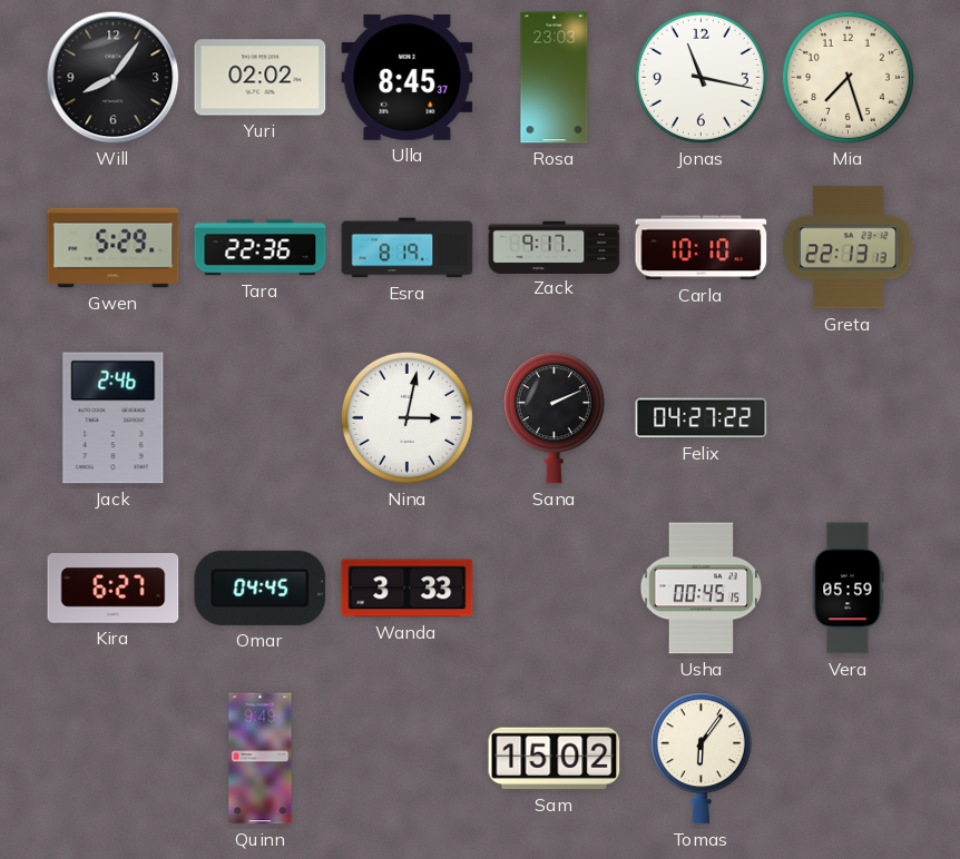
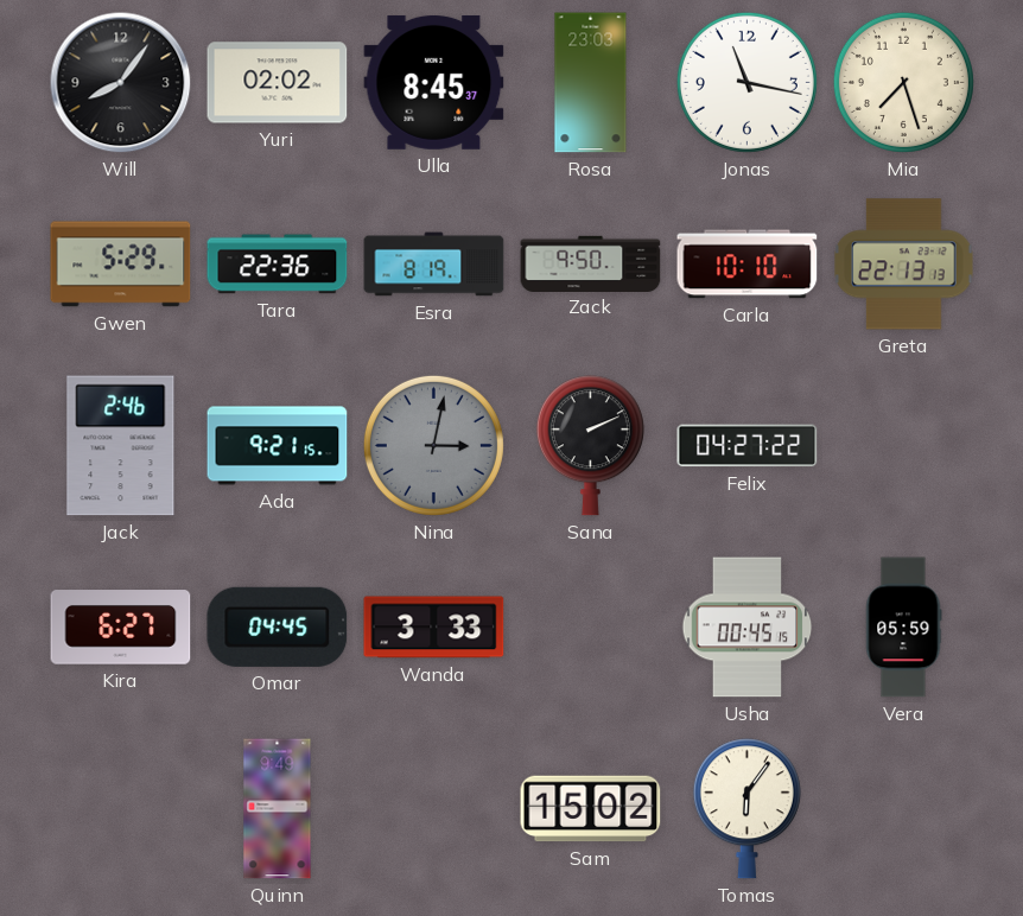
Zack: 9:17 -> 9:50 (591, 263)
Ada: none -> 9:21 (278, 446)
Nina dial: white -> grey (433, 445)
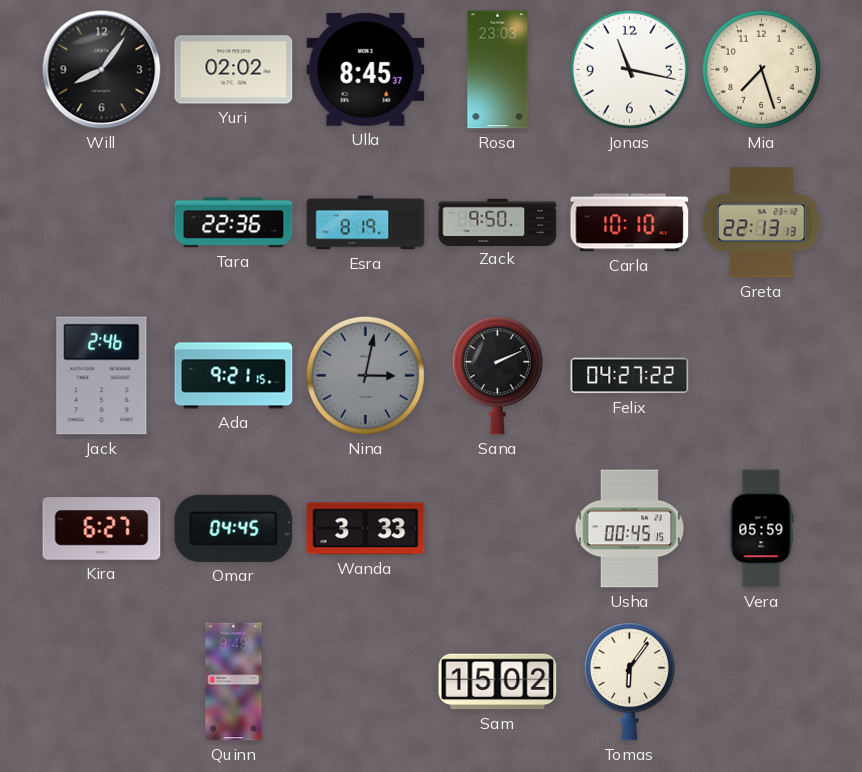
Gwen: 5:29 -> none (121, 265)
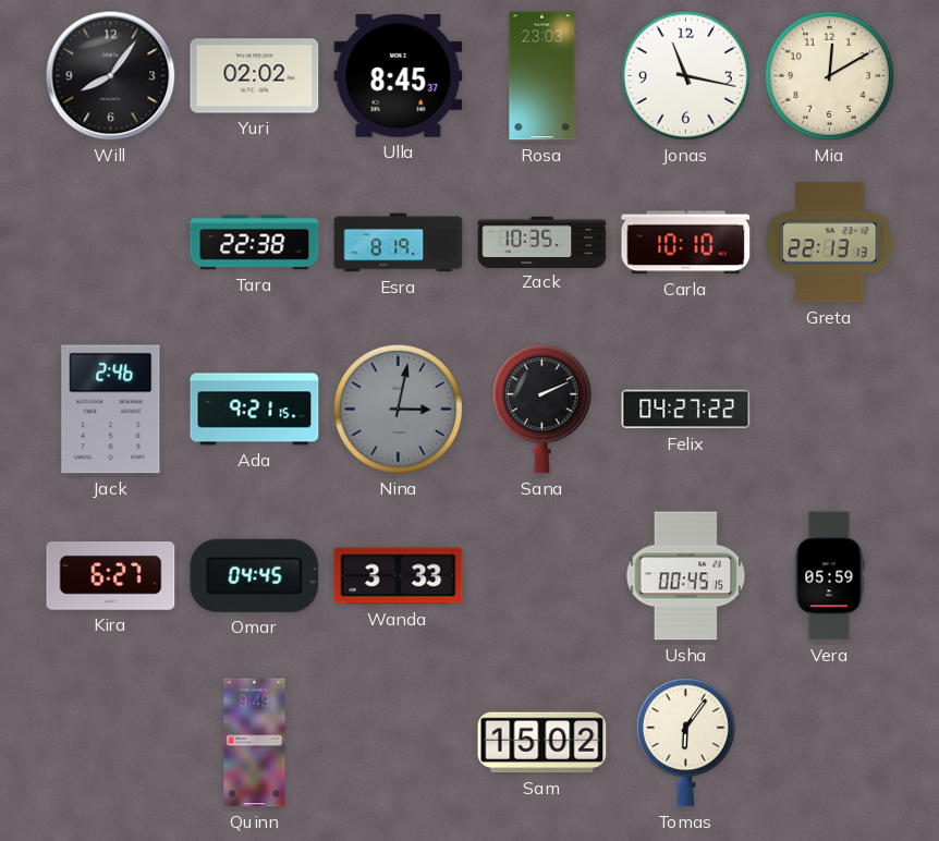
Mia: 7:27 -> 12:10 (829, 75)
Tara: 22:36 -> 22:38 (255, 243)
Zack: 9:50 -> 10:35 (542, 242)
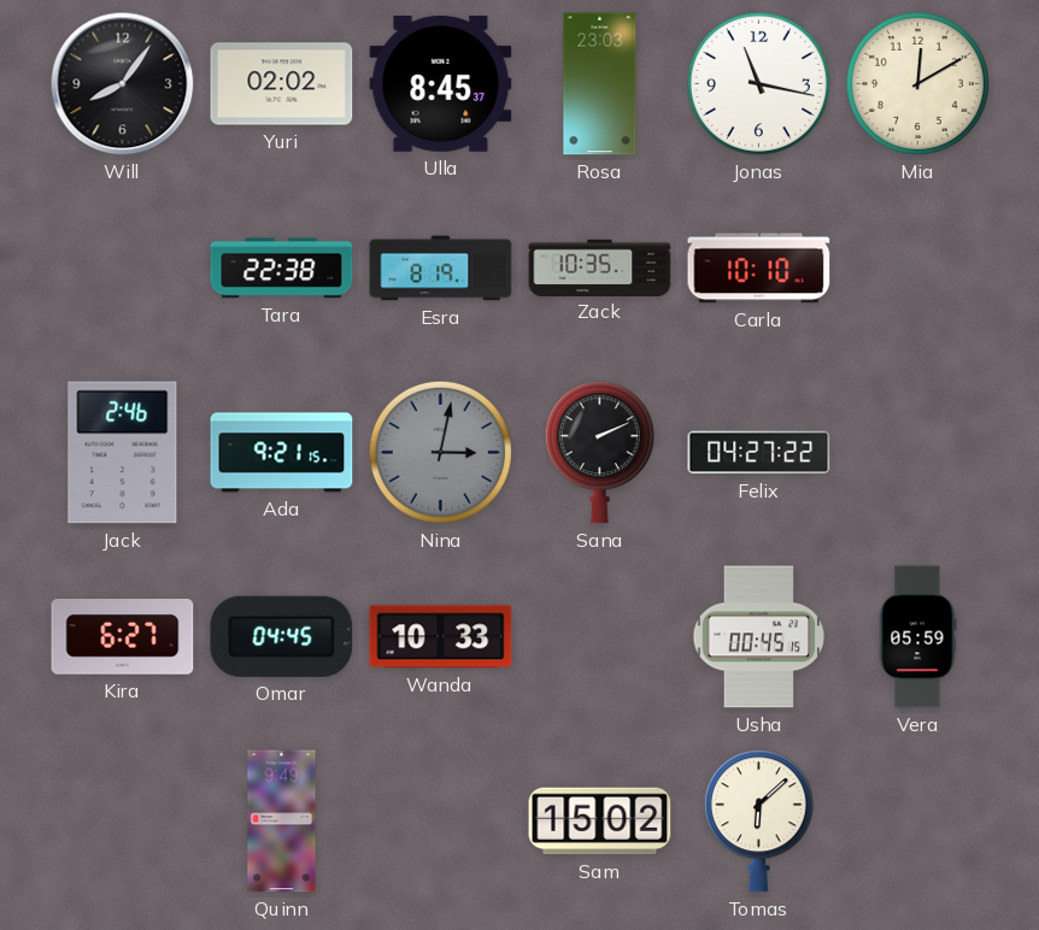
Greta: 22:13 -> none (830, 243)
Wanda: 3:33 -> 10:33 (441, 637)
Tomas: 6:06 -> 6:08 (758, 822)
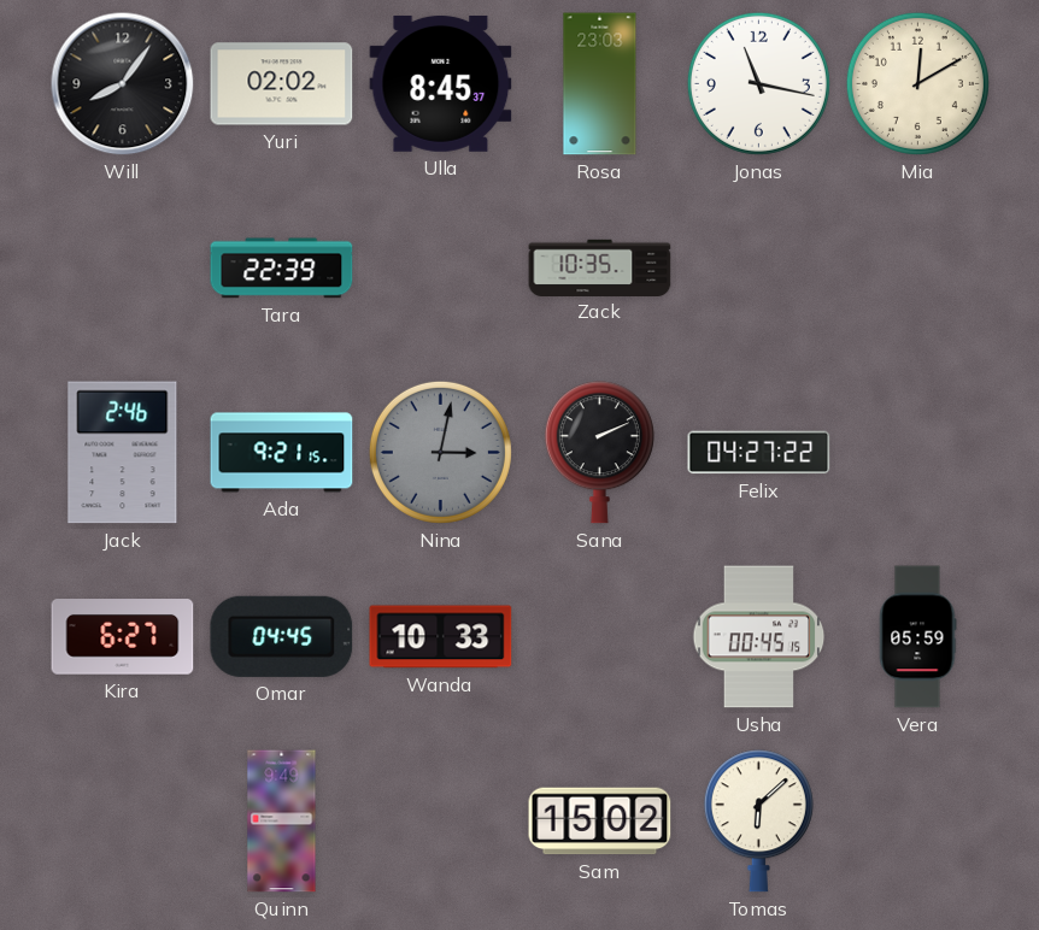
Tara: 22:38 -> 22:39 (282, 269)
Esra: 8:19 -> none (441, 269)
Carla: 10:10 -> none (759, 269)
